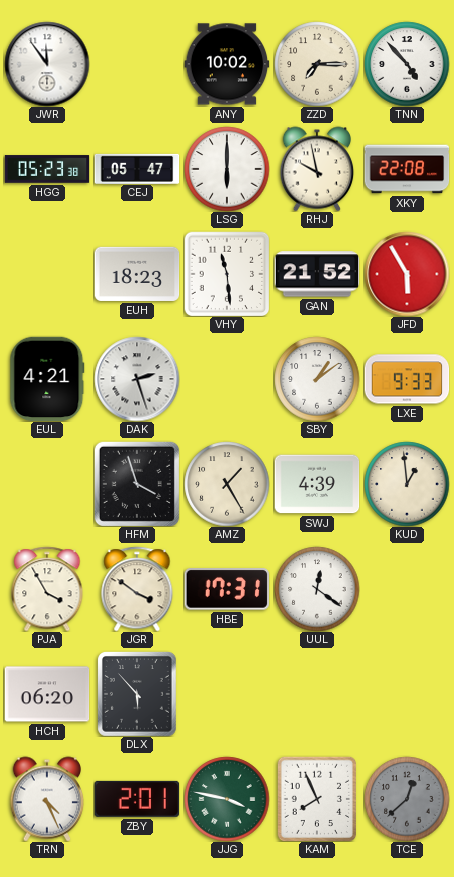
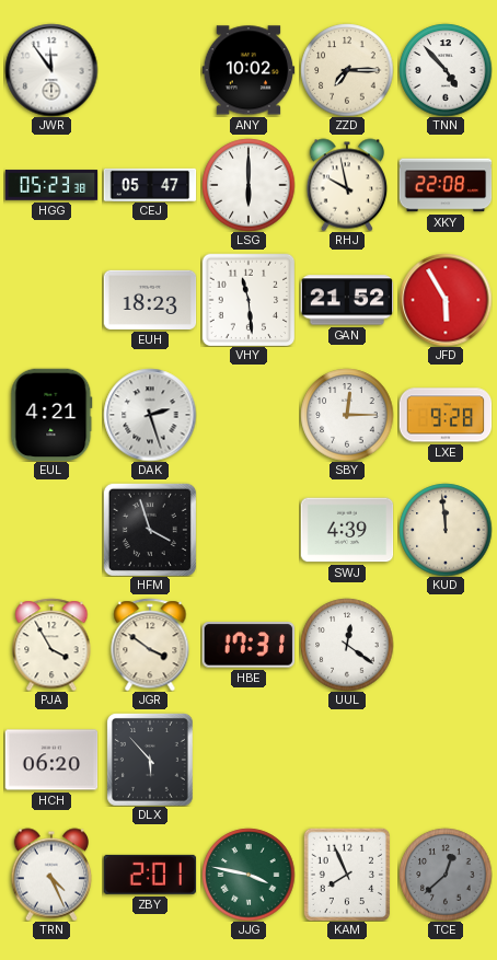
SBY: 1:09 -> 12:15 (347, 415)
LXE: 9:33 -> 9:28 (446, 415)
AMZ: 1:25 -> none (227, 484)
KUD: 12:59 -> 11:59 (446, 530)
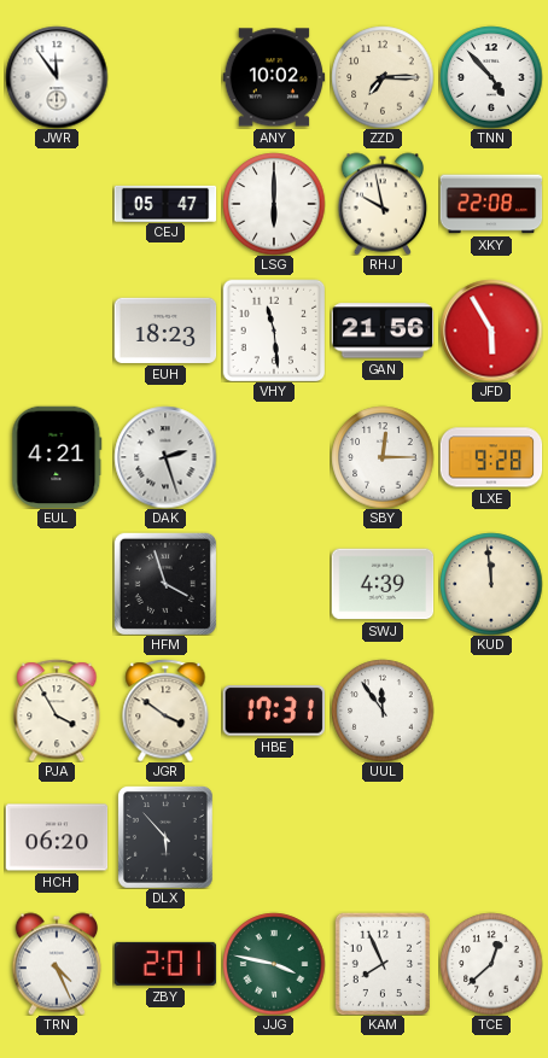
HGG: 05:23 -> none (51, 185)
GAN: 21:52 -> 21:56 (383, 331)
UUL: 12:21 -> 11:54 (383, 711)
TCE dial: grey -> white (491, 964)
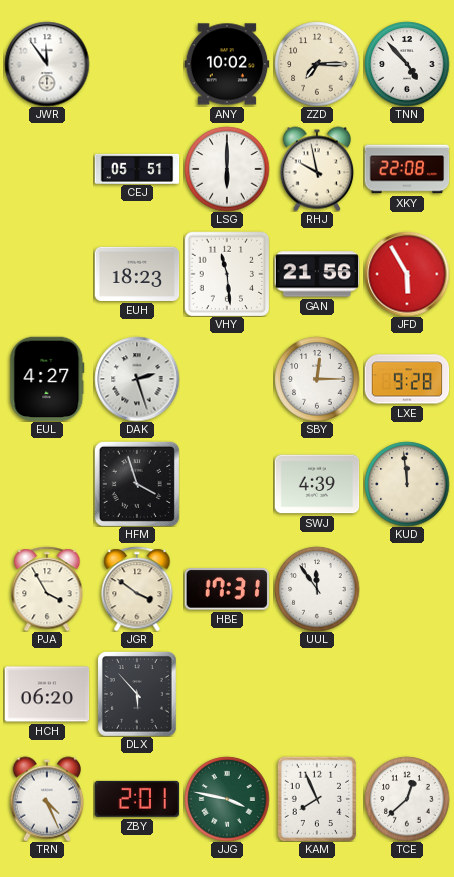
CEJ: 05:47 -> 05:51 (137, 168)
EUL: 4:21 -> 4:27 (47, 379)
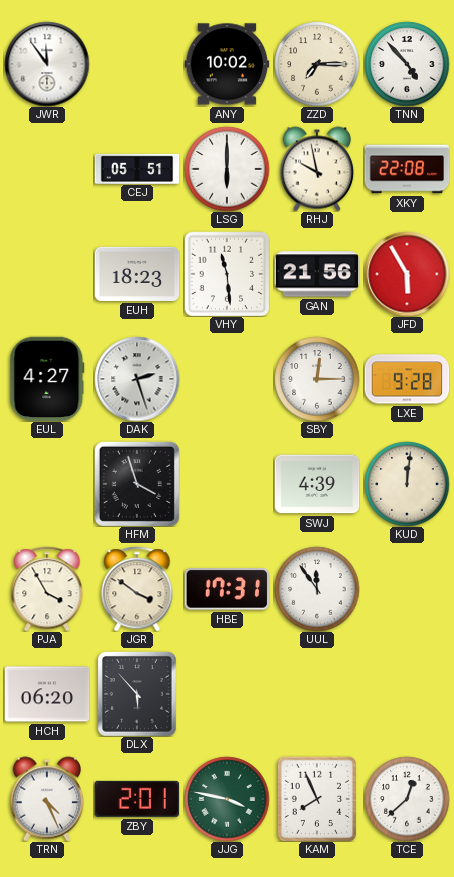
KUD: 11:59 -> 12:01 (407, 484)
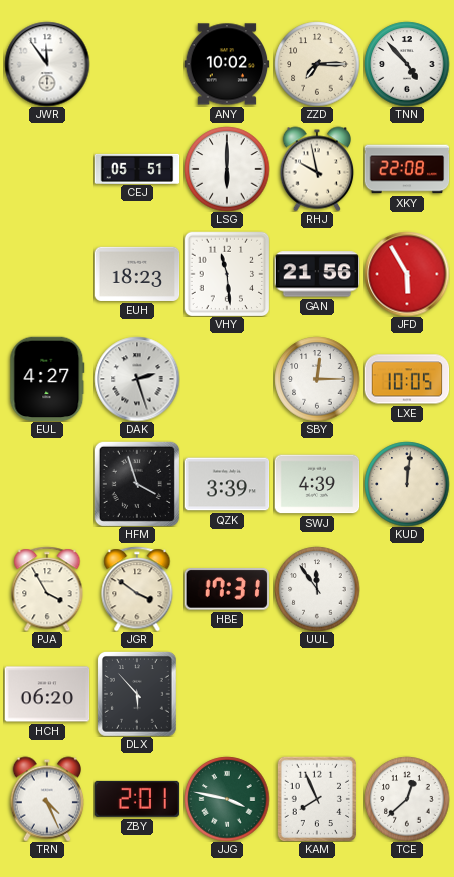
LXE: 9:28 -> 10:05 (407, 379)
QZK: none -> 3:39 (227, 484)
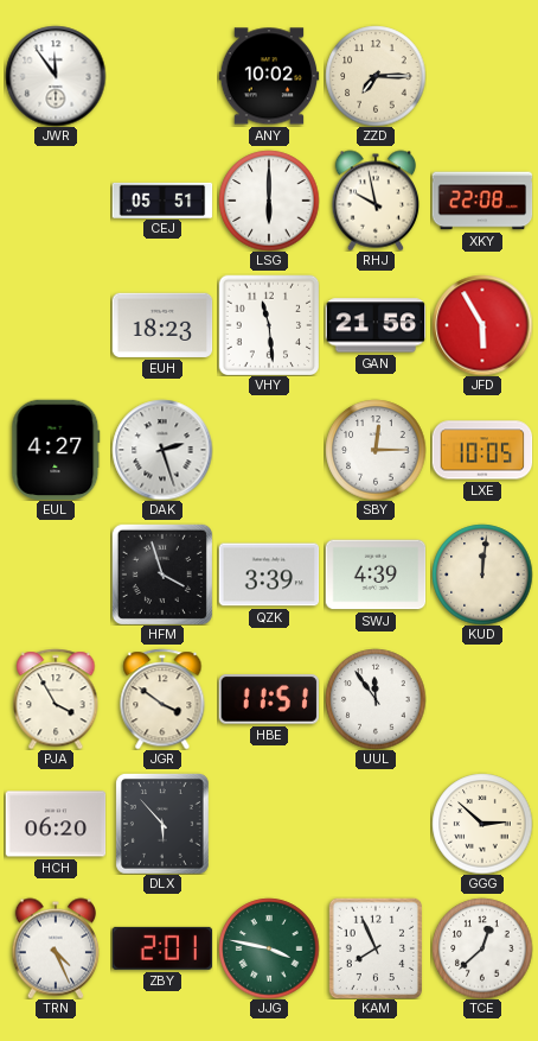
TNN: 4:53 -> none (407, 64)
HBE: 17:31 -> 11:51 (269, 699)
GGG: none -> 2:52 (482, 824)
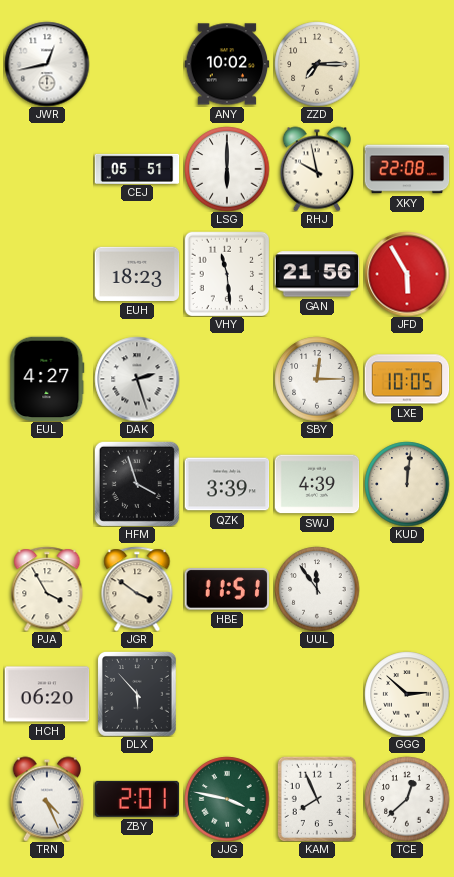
JWR: 11:54 -> 12:43 (47, 64)
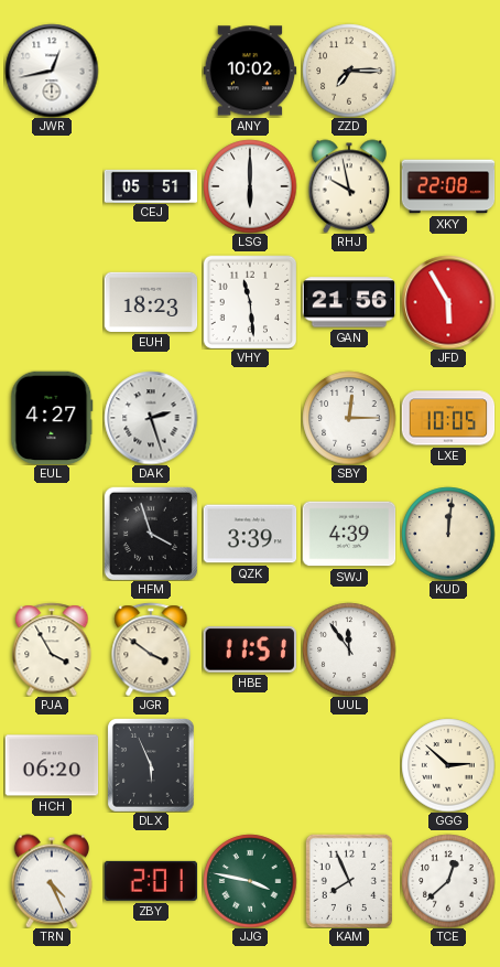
DLX: 5:53 -> 5:56 (151, 765)
